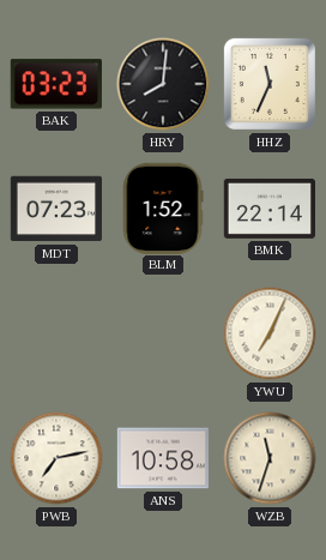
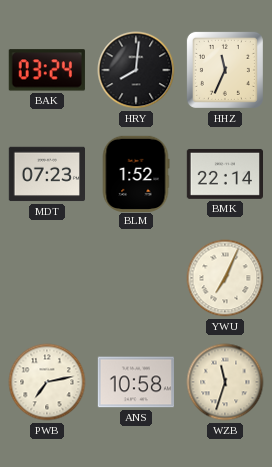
BAK: 03:23 -> 03:24 (47, 70)
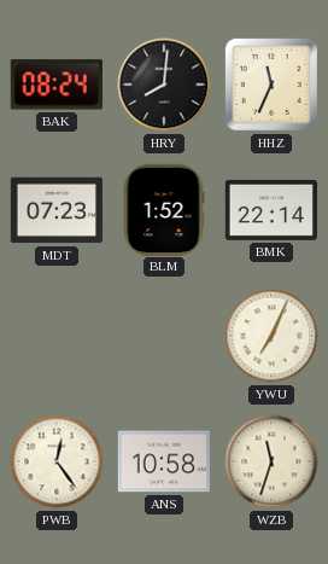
BAK: 03:24 -> 08:24 (57, 85)
PWB: 7:13 -> 12:24 (57, 461)
